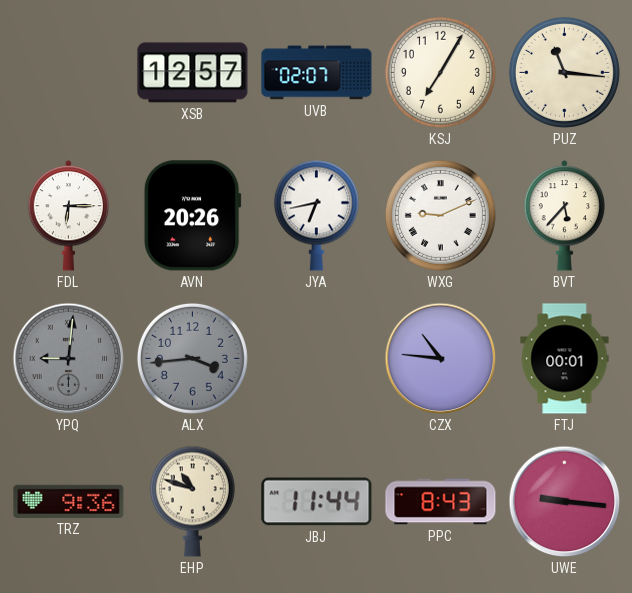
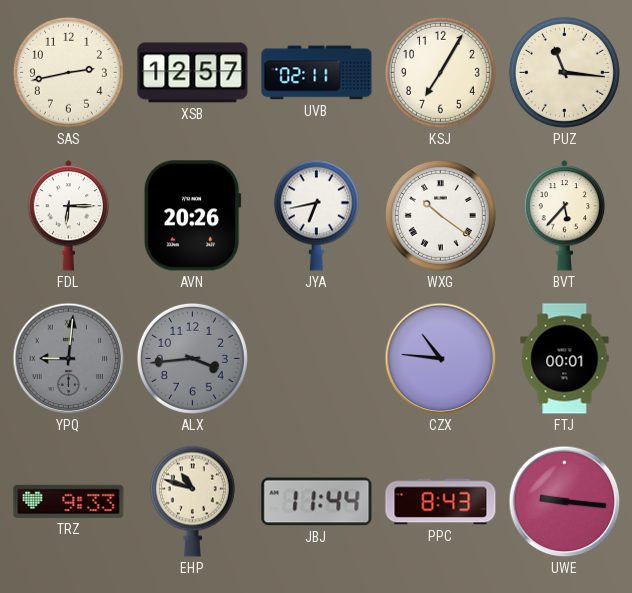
SAS: none -> 2:43 (68, 72)
UVB: 02:07 -> 02:11 (317, 73)
WXG: 9:11 -> 10:21 (440, 215)
TRZ: 9:36 -> 9:33 (69, 501)
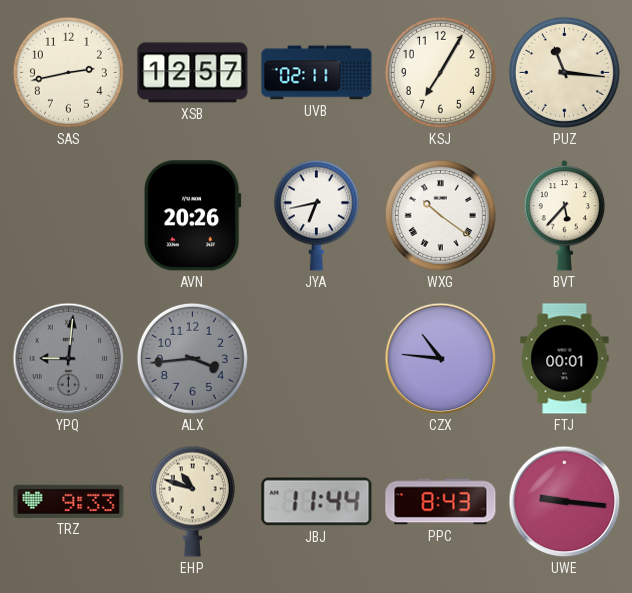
FDL: 6:15 -> none (69, 216)
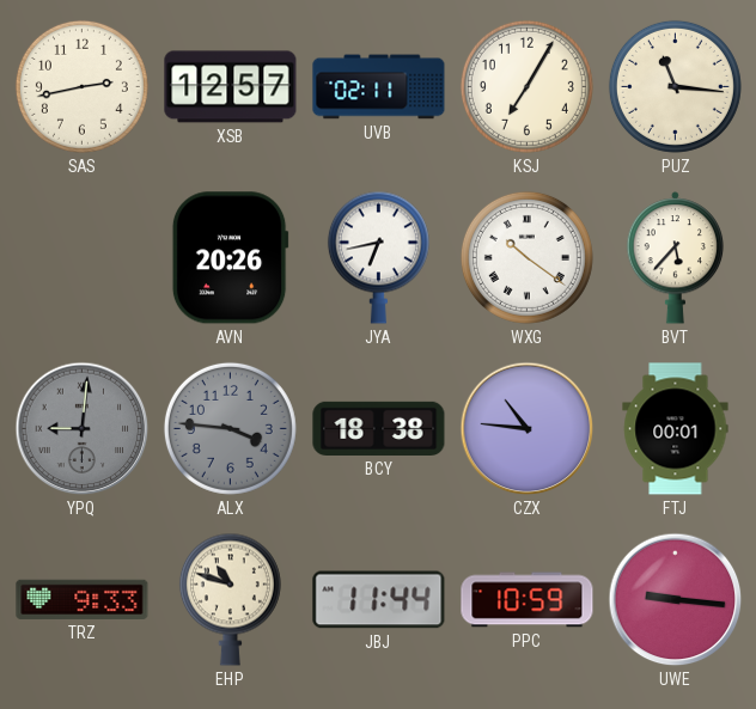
ALX: 3:44 -> 3:46 (230, 428)
BCY: none -> 18:38 (379, 428)
PPC: 8:43 -> 10:59 (528, 600)
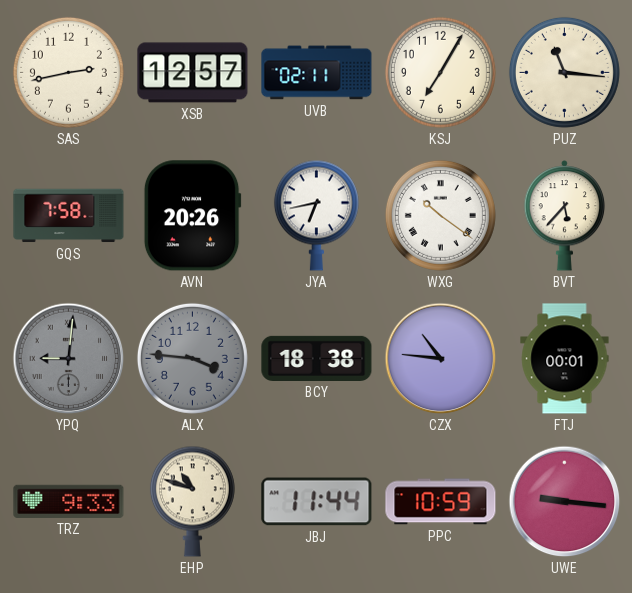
GQS: none -> 7:58 (69, 216)
